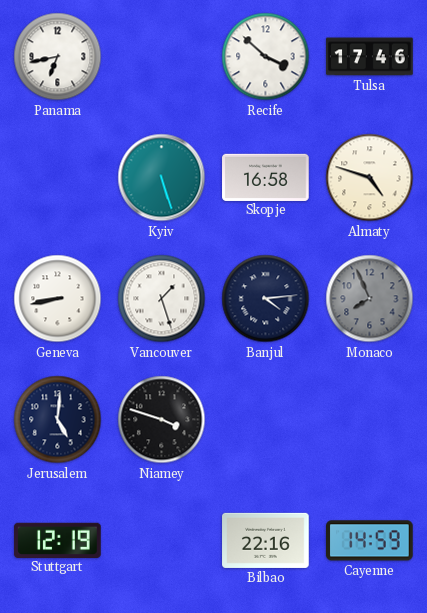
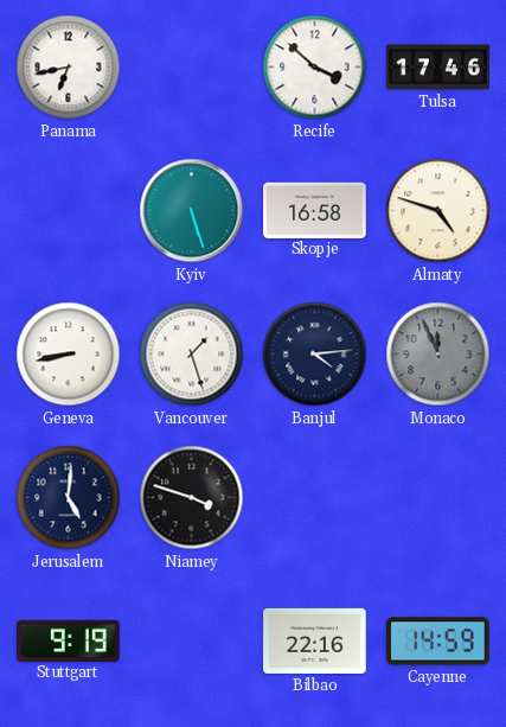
Monaco: 7:56 -> 11:56 (438, 355)
Stuttgart: 12:19 -> 9:19 (69, 640)
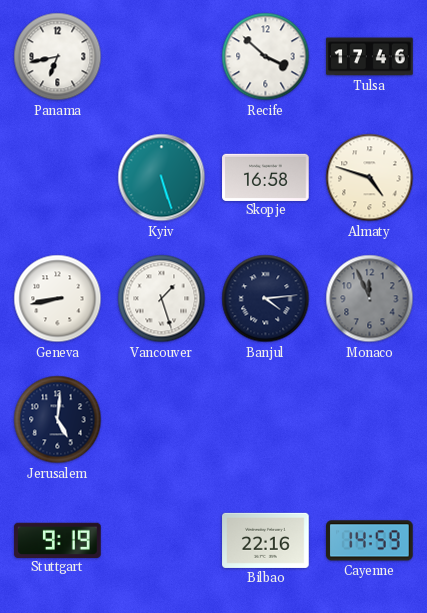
Niamey: 3:48 -> none (192, 498)
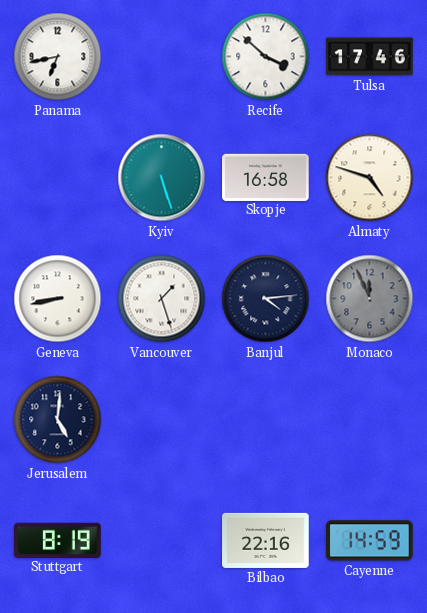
Stuttgart: 9:19 -> 8:19 (58, 540)
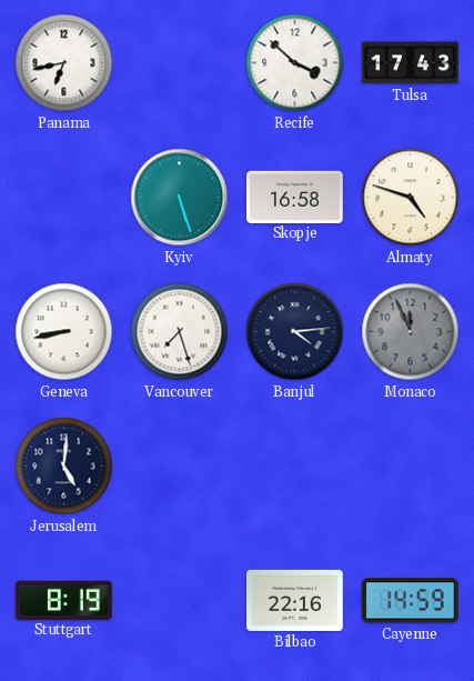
Tulsa: 17:46 -> 17:43 (411, 63)
Vancouver: 1:27 -> 7:27 (180, 332)
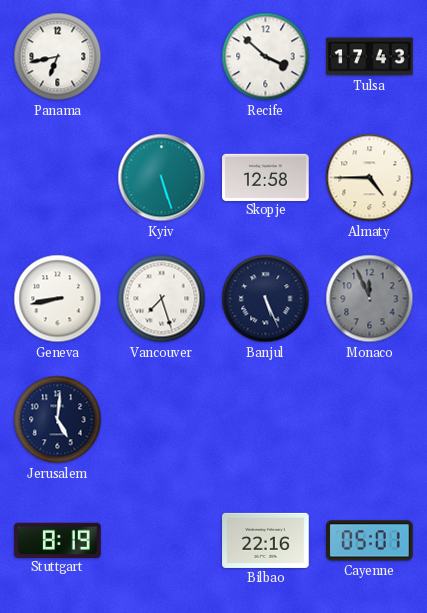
Skopje: 16:58 -> 12:58 (266, 177)
Almaty: 4:48 -> 4:45 (370, 178)
Banjul: 4:14 -> 5:26 (266, 299)
Cayenne: 14:59 -> 05:01 (370, 541)
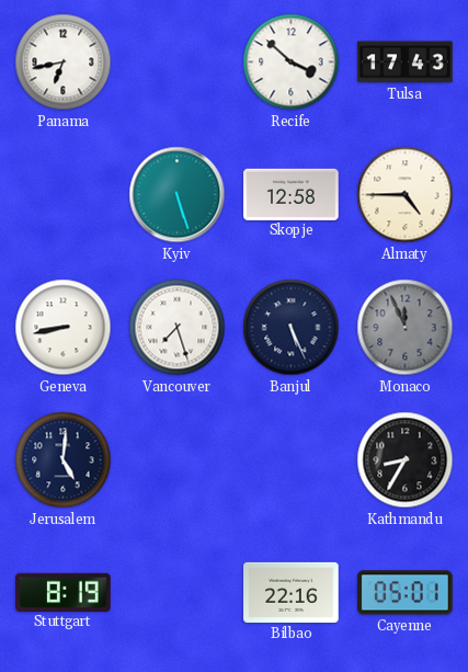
Kathmandu: none -> 8:35 (406, 460)
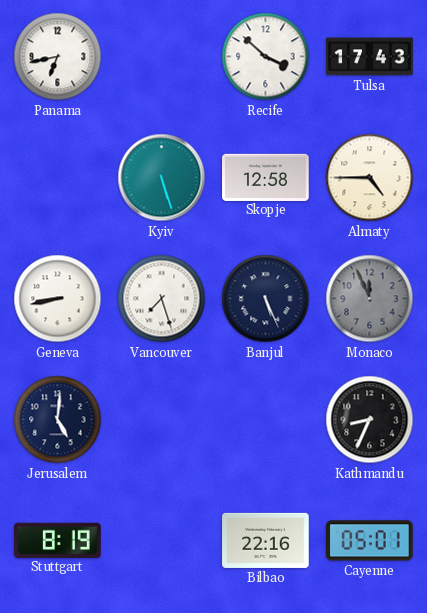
Kathmandu: 8:35 -> 8:34 (370, 420)
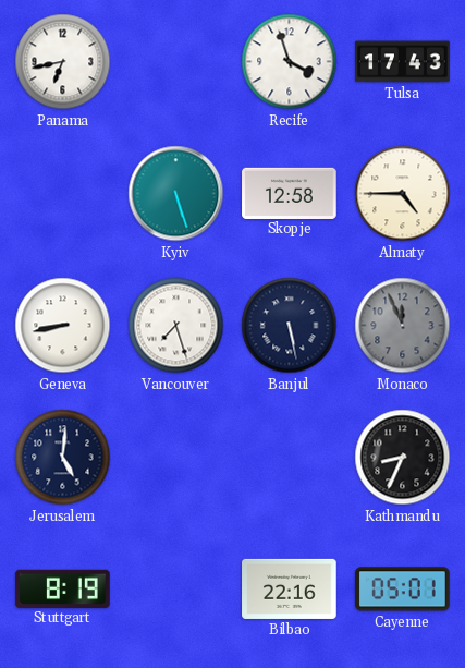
Recife: 3:52 -> 3:57 (290, 62)
Banjul: 5:26 -> 5:28 (290, 326)
